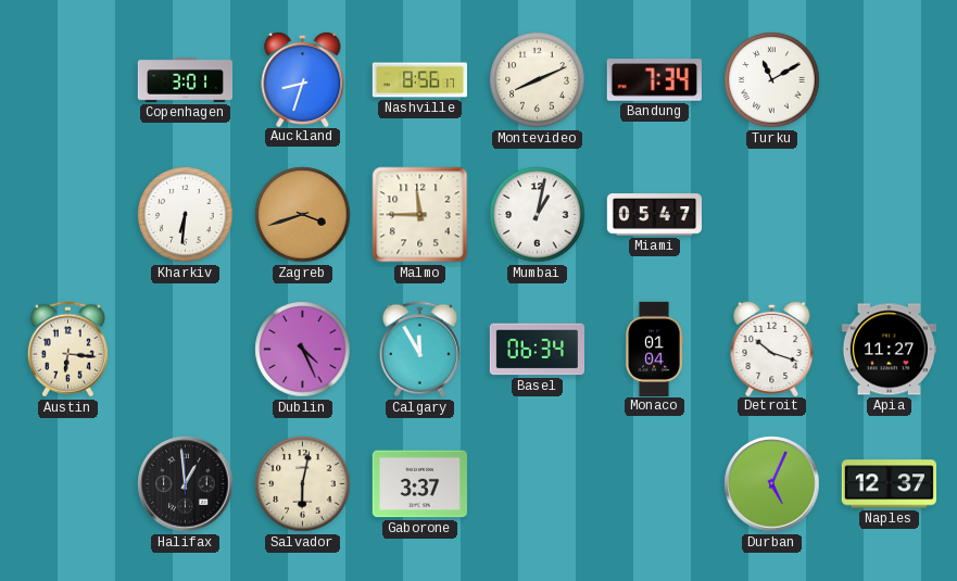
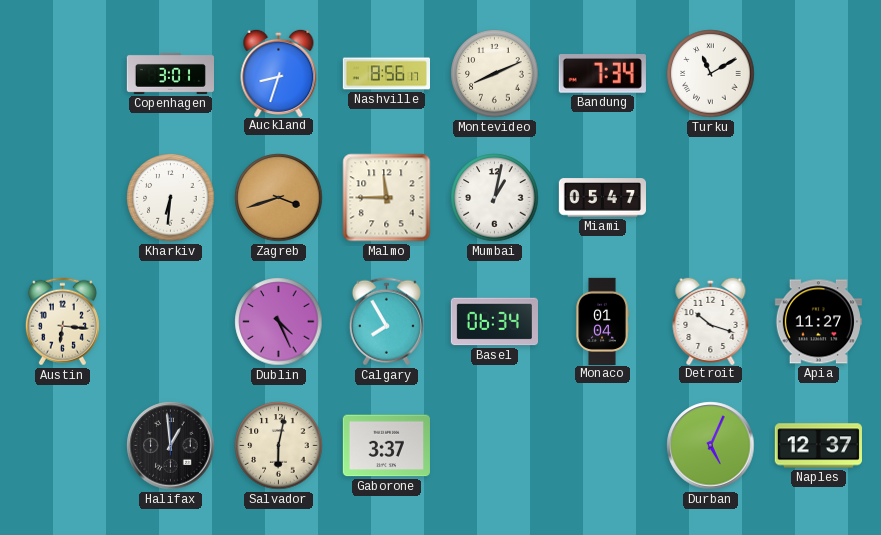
Calgary: 11:55 -> 7:55 (386, 322)
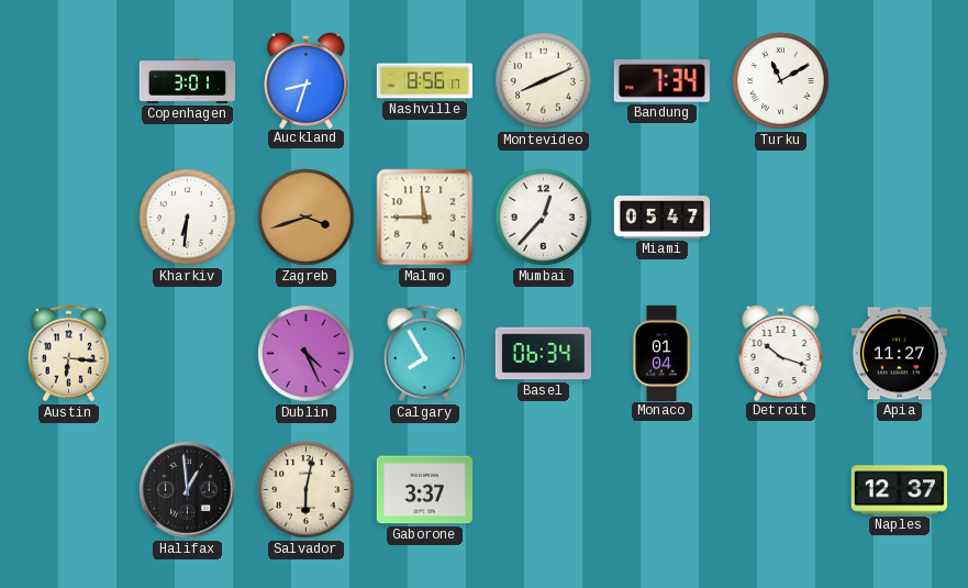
Mumbai: 1:02 -> 12:37 (544, 218)
Durban: 5:04 -> none (711, 446)
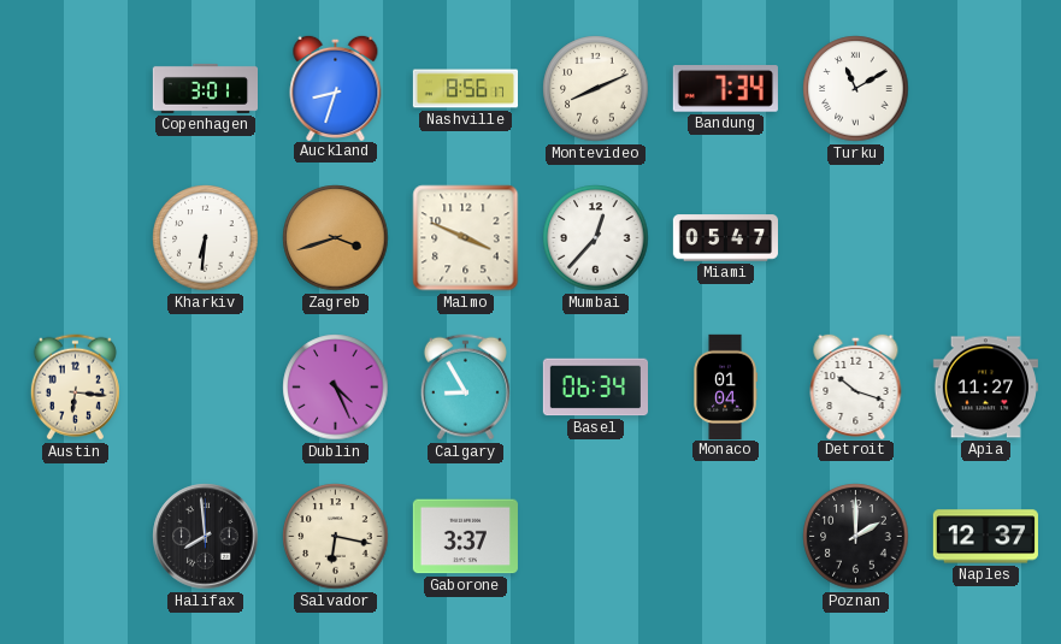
Malmo: 11:45 -> 3:49 (466, 238)
Calgary: 7:55 -> 8:55 (465, 388)
Halifax: 12:59 -> 7:59 (206, 537)
Salvador: 6:02 -> 6:17 (336, 537)
Poznan: none -> 2:00 (856, 537)
